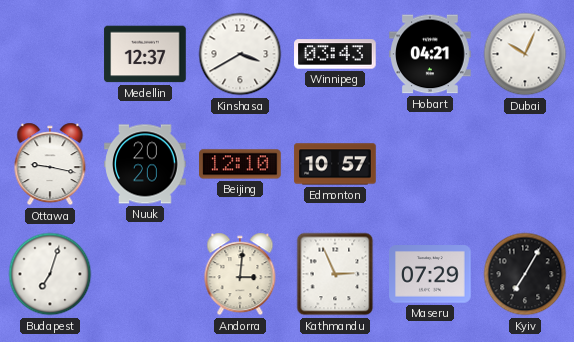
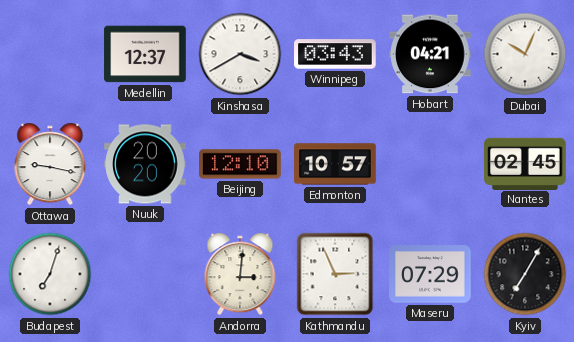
Nantes: none -> 02:45 (525, 163)
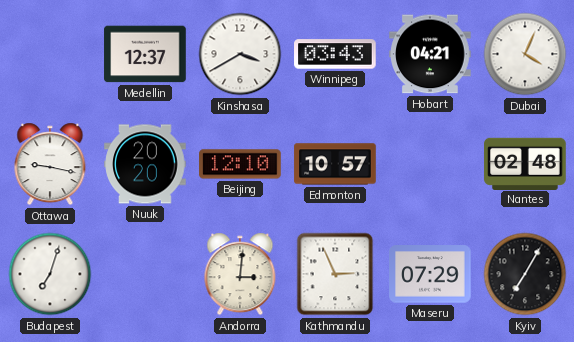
Dubai: 10:04 -> 4:04 (525, 54)
Nantes: 02:45 -> 02:48 (525, 163)
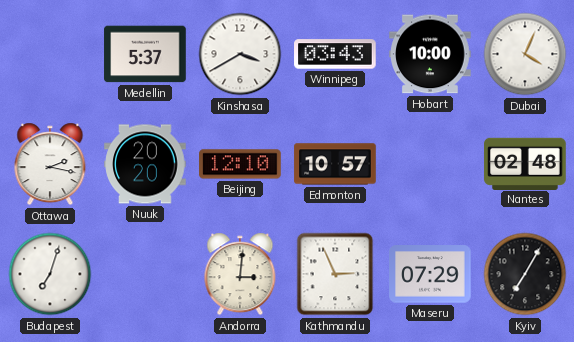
Medellin: 12:37 -> 5:37 (145, 54)
Hobart: 04:21 -> 10:00 (430, 54)
Ottawa: 9:17 -> 2:17 (50, 164)
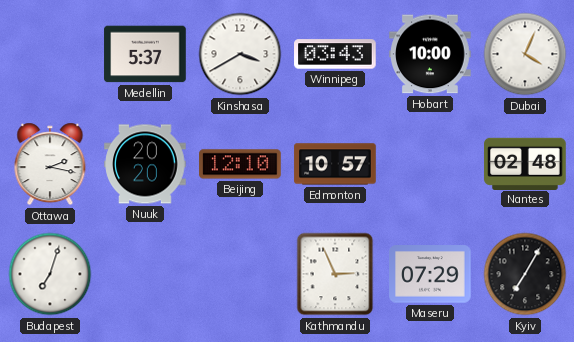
Andorra: 3:01 -> none (240, 274)
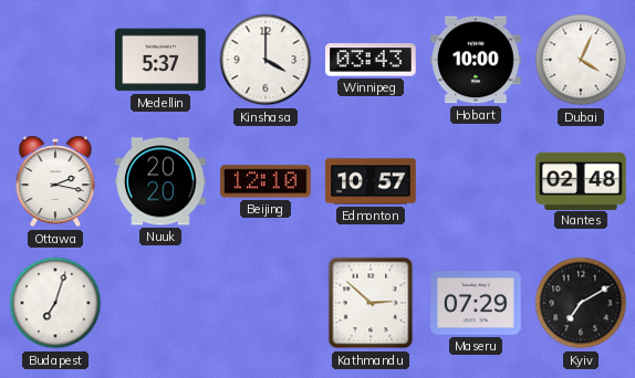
Kinshasa: 3:40 -> 4:00 (266, 60)
Kathmandu: 2:56 -> 2:52 (371, 303)
Kyiv: 7:05 -> 7:10 (581, 303)
